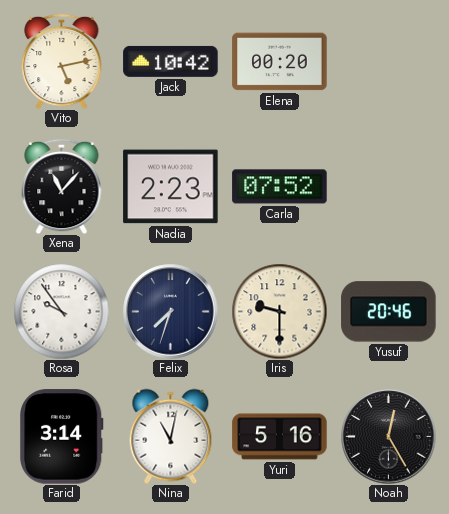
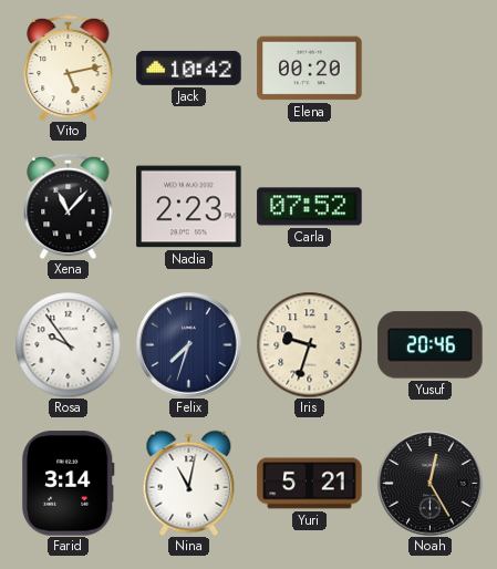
Iris: 9:30 -> 9:33 (309, 344)
Yuri: 5:16 -> 5:21 (310, 484)
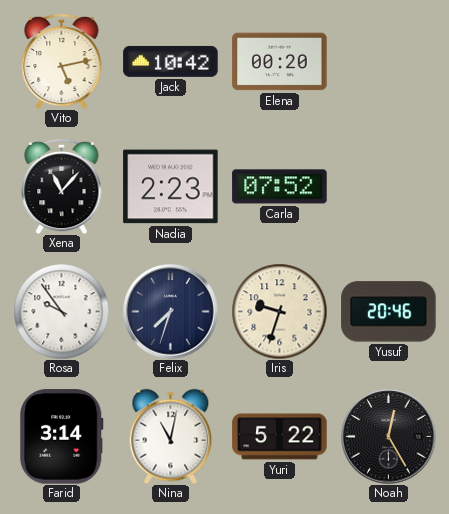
Yuri: 5:21 -> 5:22 (280, 437)
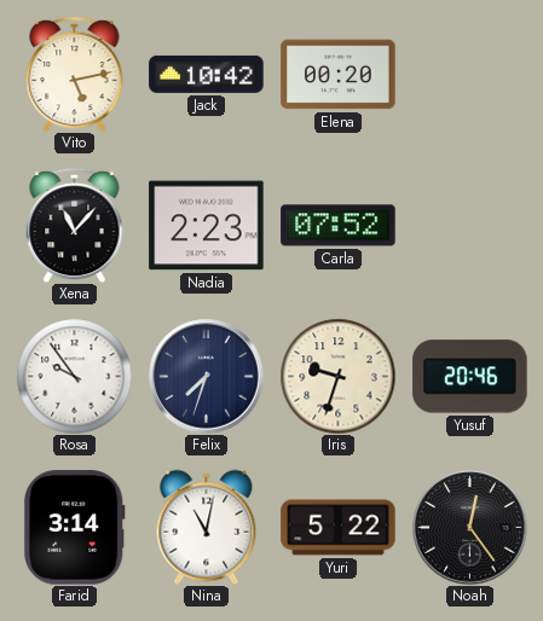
Noah: 12:25 -> 12:24 (470, 528)
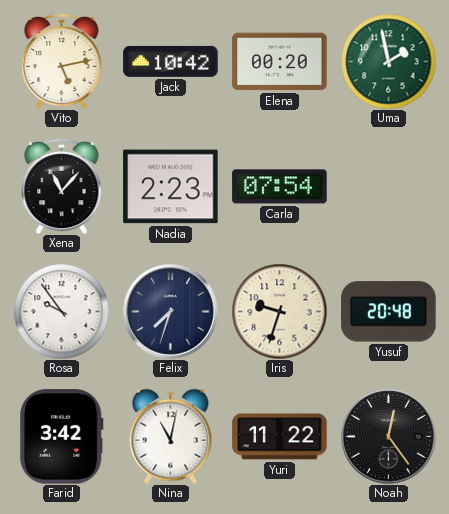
Uma: none -> 1:58 (388, 61)
Carla: 07:52 -> 07:54 (280, 187)
Yusuf: 20:46 -> 20:48 (389, 312)
Farid: 3:14 -> 3:42 (62, 437)
Yuri: 5:22 -> 11:22 (280, 437)
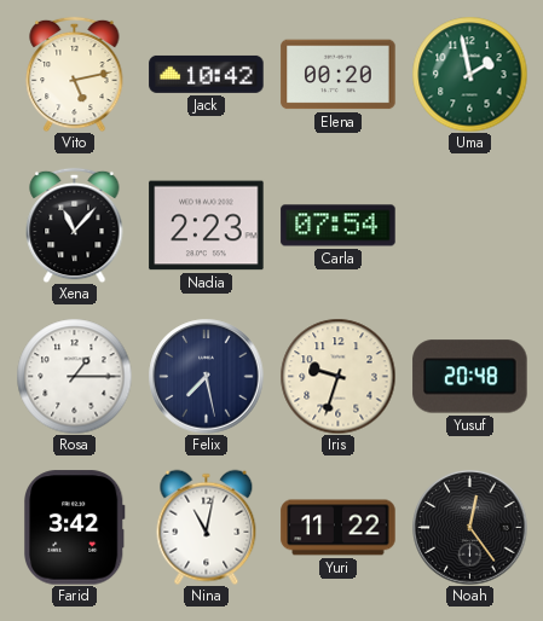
Rosa: 9:54 -> 1:15 (74, 376)
Felix: 7:33 -> 7:28 (207, 377)
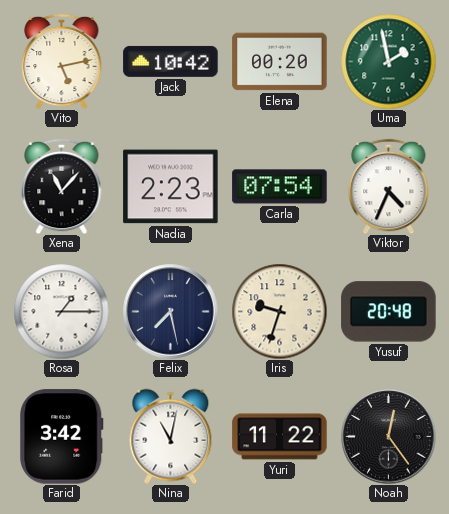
Viktor: none -> 4:34 (389, 186)
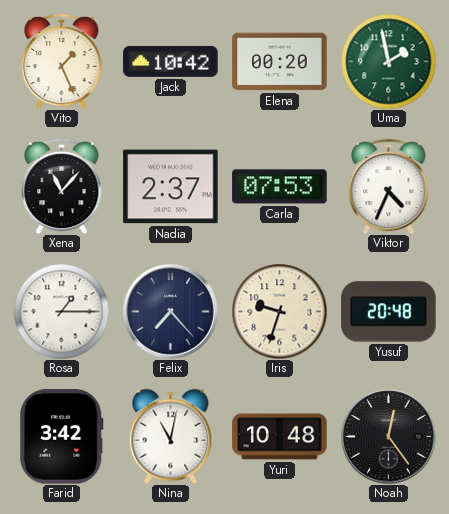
Vito: 5:13 -> 1:26 (62, 61)
Nadia: 2:23 -> 2:37 (171, 187)
Carla: 07:54 -> 07:53 (280, 187)
Felix: 7:28 -> 7:23 (171, 312)
Yuri: 11:22 -> 10:48 (280, 437)
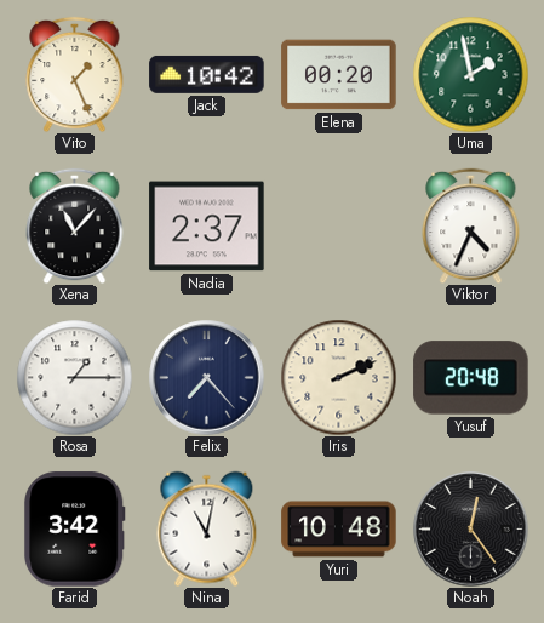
Carla: 07:53 -> none (280, 187)
Iris: 9:33 -> 2:11 (338, 377)
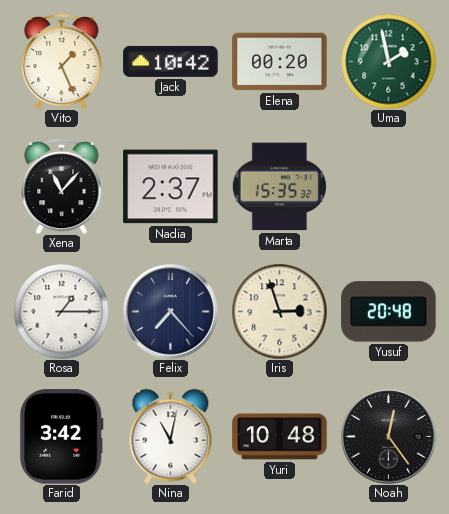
Marta: none -> 15:35 (279, 187)
Viktor: 4:34 -> none (471, 225)
Iris: 2:11 -> 2:57 (279, 311)
